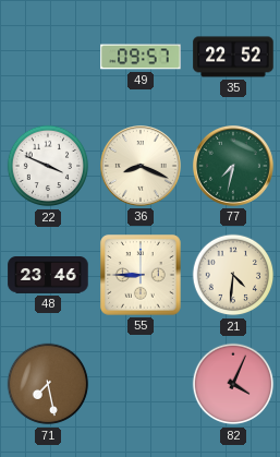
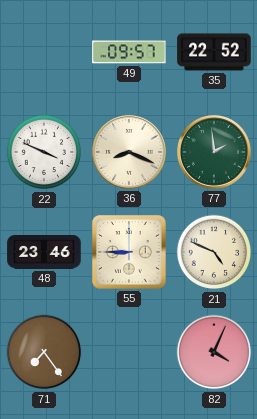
77: 7:32 -> 1:59 (215, 153)
21: 4:31 -> 4:49 (214, 252)
71: 7:28 -> 7:24 (44, 352)
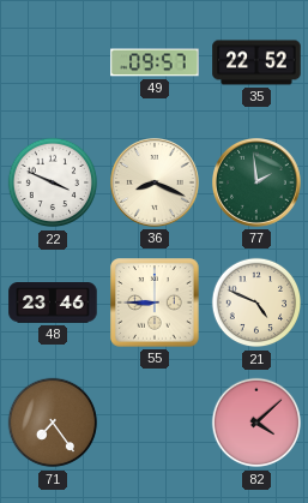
82: 4:04 -> 4:08 (256, 423)
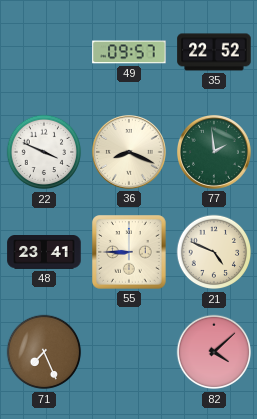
48: 23:46 -> 23:41 (44, 252)
71: 7:24 -> 7:26 (44, 352)
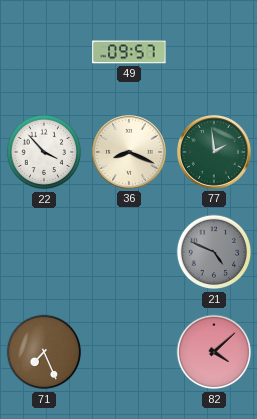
35: 22:52 -> none (214, 52)
22: 3:49 -> 3:53 (44, 152)
48: 23:41 -> none (44, 252)
55: 8:45 -> none (130, 253)
21 dial: cream -> grey (214, 252)
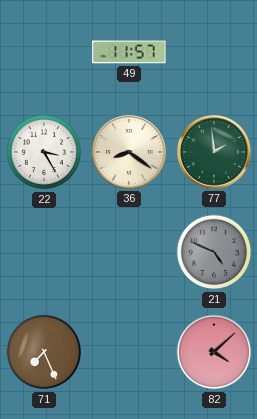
49: 09:57 -> 11:57 (129, 52)
22: 3:53 -> 3:25 (44, 152)
36: 8:19 -> 8:21 (130, 153)
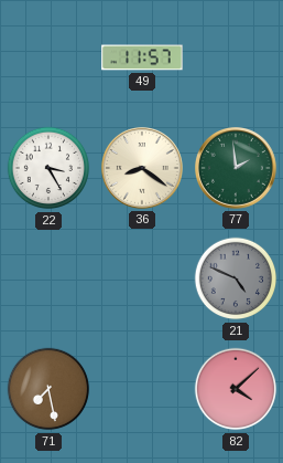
71: 7:26 -> 7:28 (48, 389)
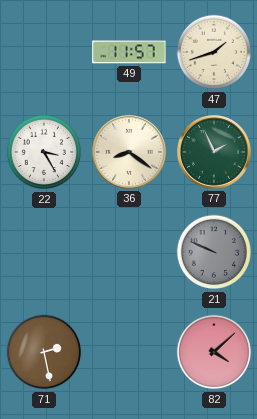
47: none -> 1:42 (214, 52)
77: 1:59 -> 1:56 (215, 153)
21: 4:49 -> 9:49 (214, 252)
71: 7:28 -> 2:28 (44, 352)
